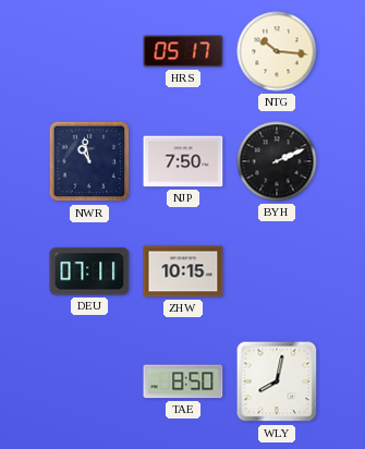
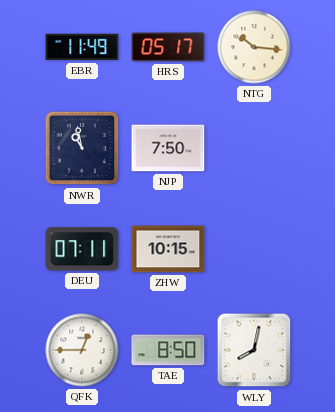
EBR: none -> 11:49 (82, 47)
BYH: 2:11 -> none (277, 161)
QFK: none -> 12:45 (82, 350)
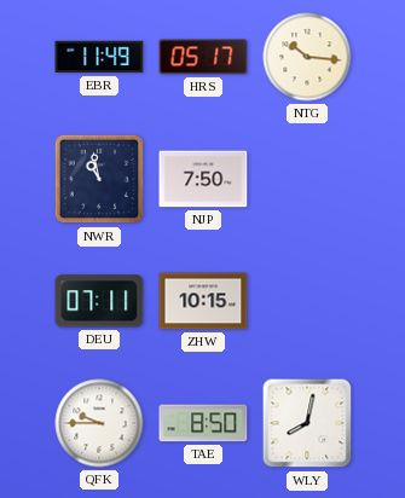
QFK: 12:45 -> 9:45 (99, 423)
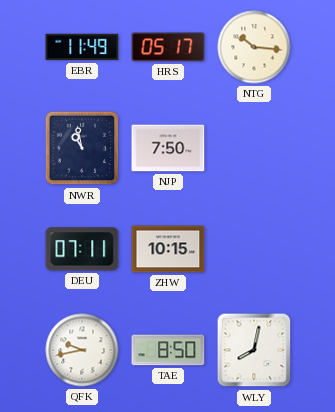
QFK: 9:45 -> 9:43 (82, 350)
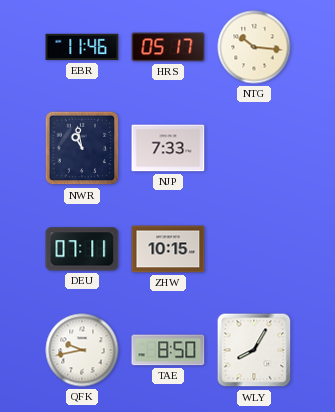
EBR: 11:49 -> 11:46 (82, 47)
NJP: 7:50 -> 7:33 (168, 148)
WLY: 8:02 -> 8:05 (254, 350)
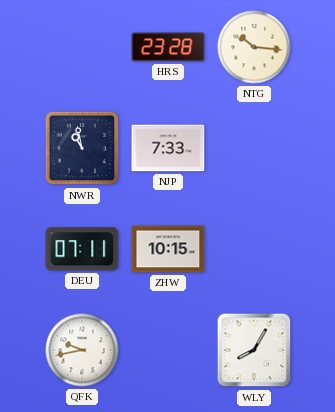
EBR: 11:46 -> none (82, 47)
HRS: 05:17 -> 23:28 (168, 47)
TAE: 8:50 -> none (168, 350)
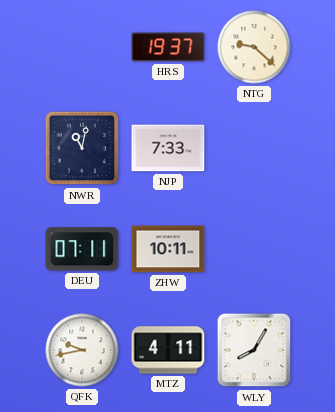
HRS: 23:28 -> 19:37 (168, 47)
NTG: 10:16 -> 9:22 (254, 47)
NWR: 10:58 -> 11:02 (82, 148)
ZHW: 10:15 -> 10:11 (168, 249)
MTZ: none -> 4:11 (168, 350)
